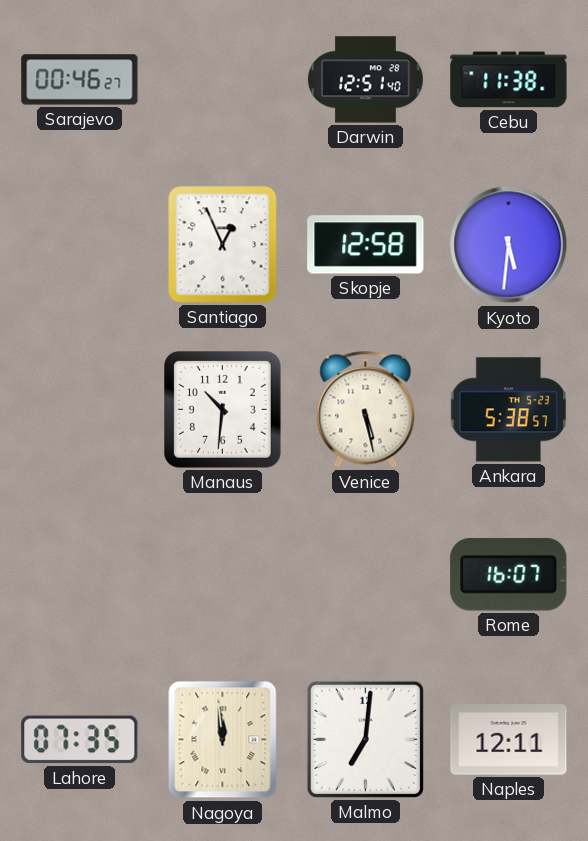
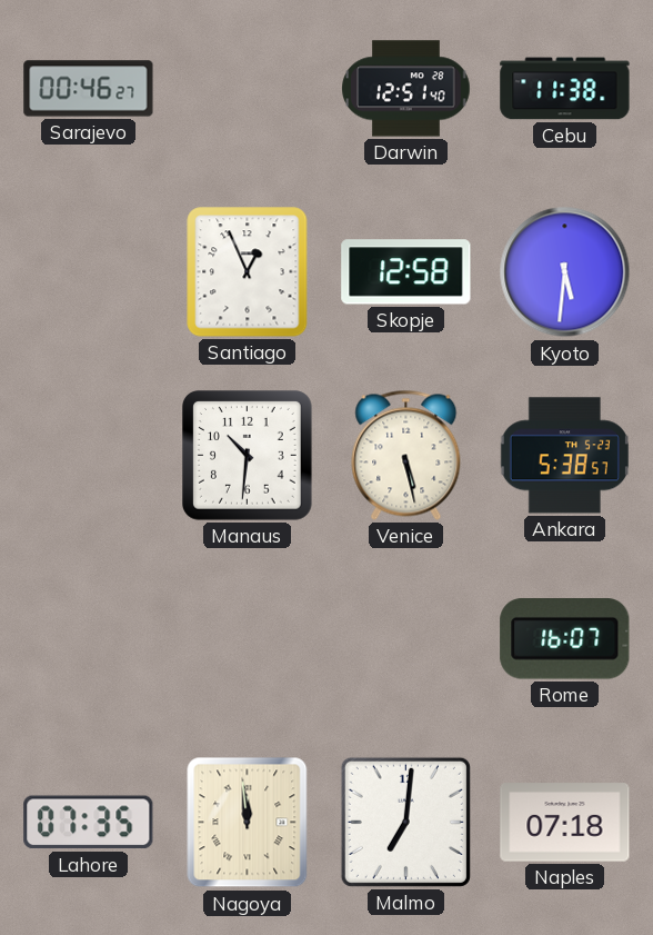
Naples: 12:11 -> 07:18 (565, 823)
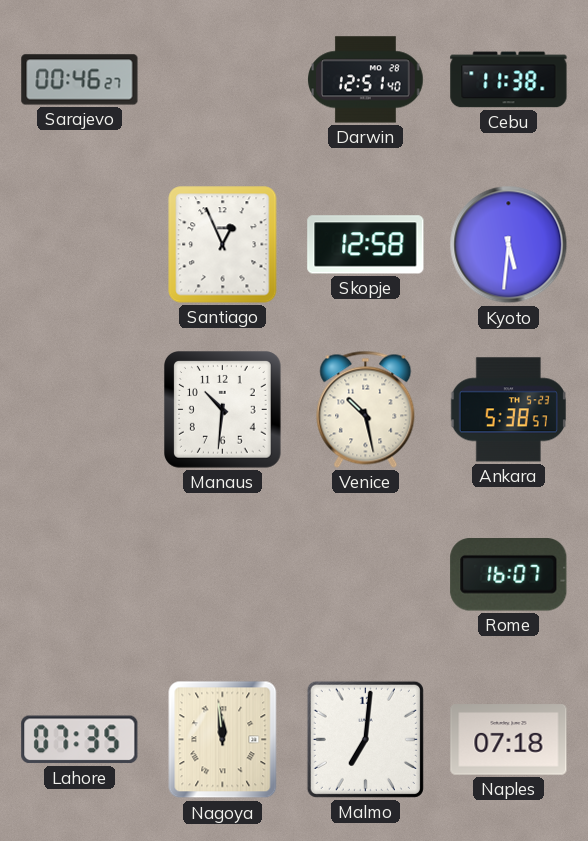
Venice: 5:28 -> 10:28 (366, 409)
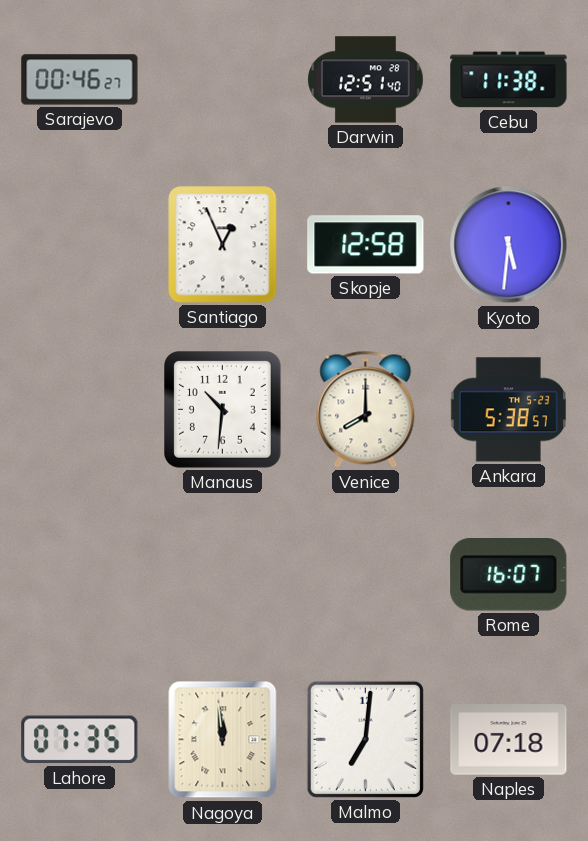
Venice: 10:28 -> 8:00 (366, 409)
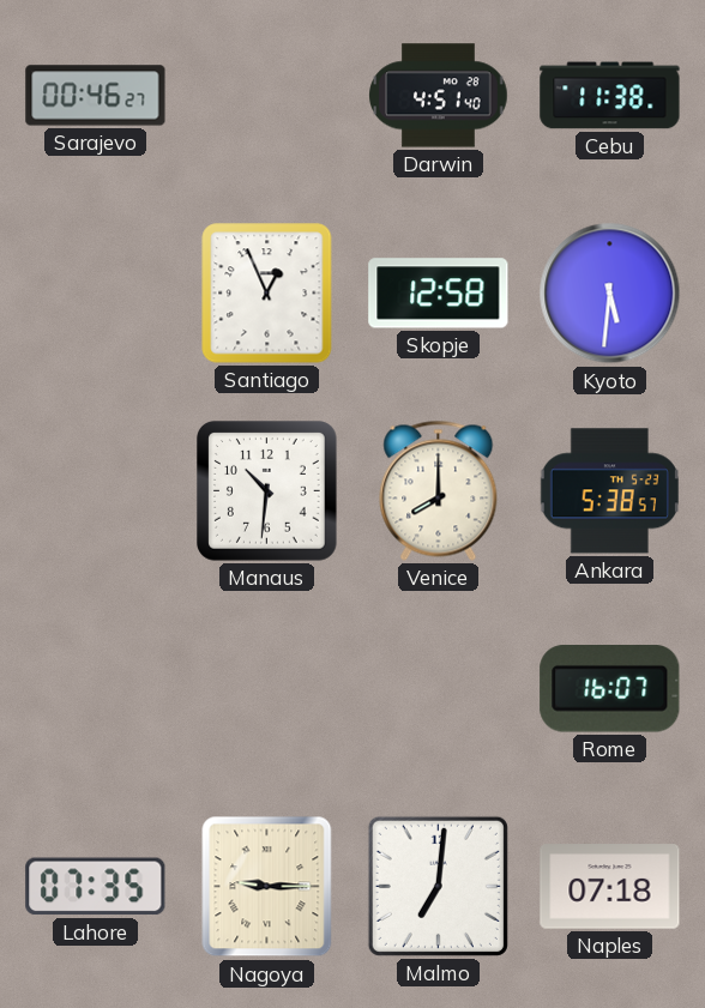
Darwin: 12:51 -> 4:51 (439, 96)
Nagoya: 11:59 -> 9:15 (267, 887)
